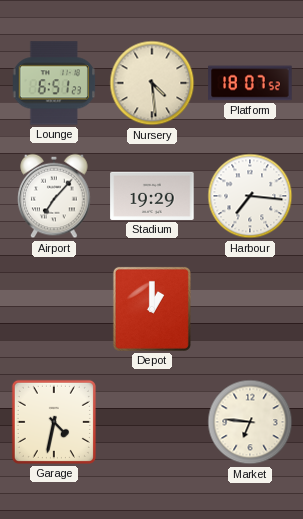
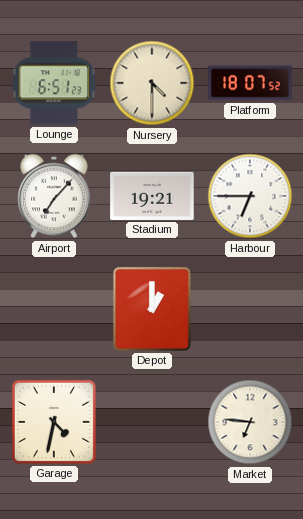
Nursery: 4:29 -> 4:30 (152, 83)
Stadium: 19:29 -> 19:21 (152, 196)
Harbour: 7:16 -> 6:45 (250, 196)
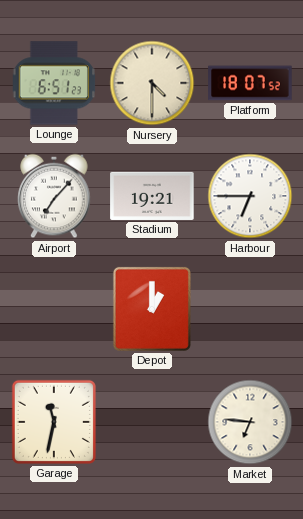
Garage: 4:32 -> 11:32 (54, 422)
